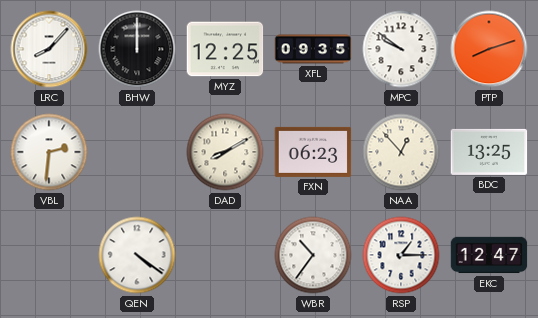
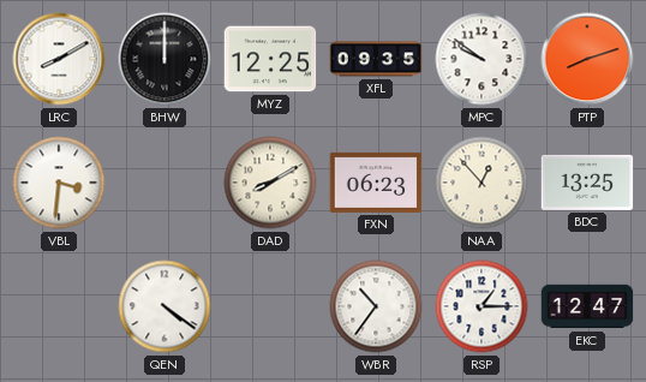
LRC: 8:07 -> 8:10 (59, 59)
VBL: 2:31 -> 3:31 (59, 183)
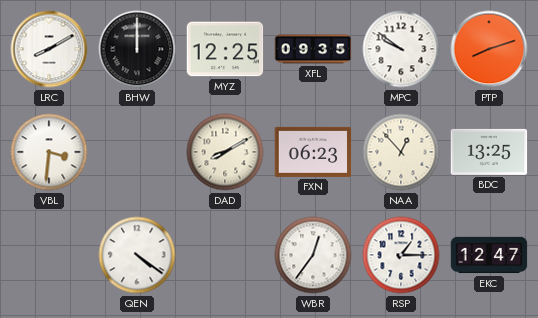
WBR: 10:36 -> 12:36 (313, 255)
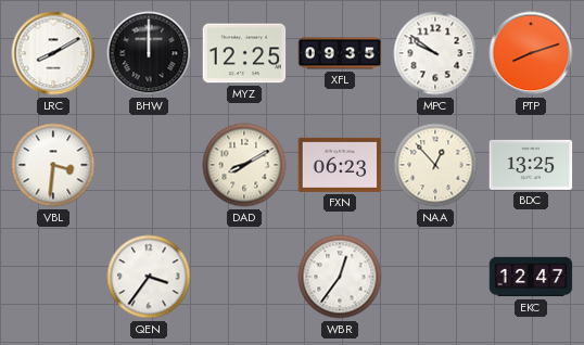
QEN: 4:21 -> 3:36 (149, 277)
RSP: 1:15 -> none (401, 255)
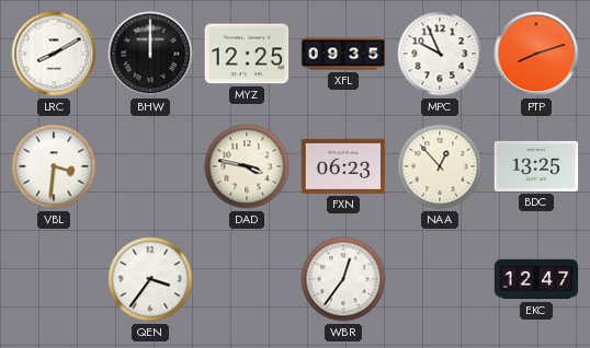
MPC: 9:51 -> 9:56 (440, 54)
DAD: 8:10 -> 3:47 (247, 166)
